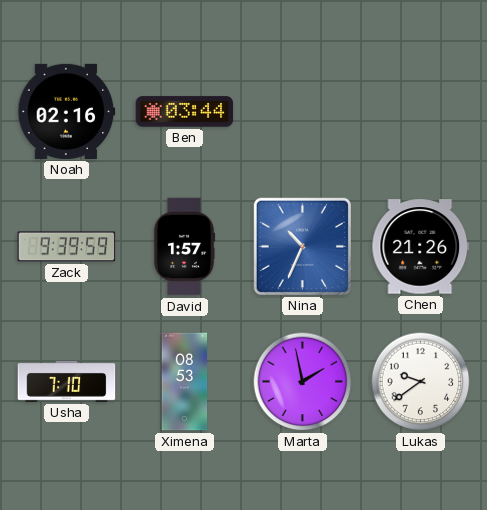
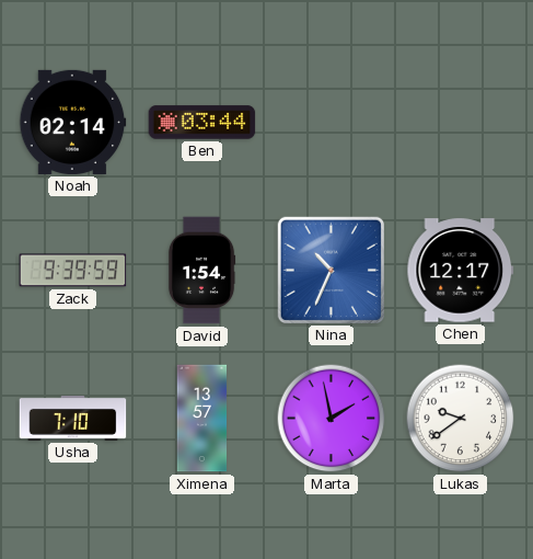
Noah: 02:16 -> 02:14 (73, 122)
David: 1:57 -> 1:54 (201, 271)
Chen: 21:26 -> 12:17 (461, 271)
Ximena: 08:53 -> 13:57 (202, 419)
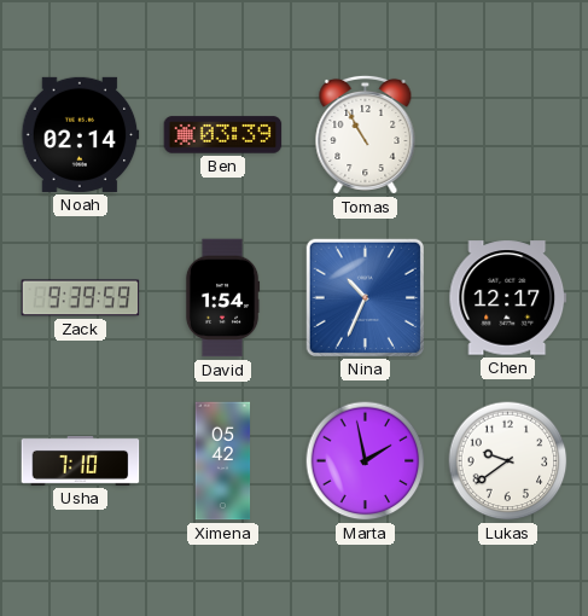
Ben: 03:44 -> 03:39 (223, 135)
Tomas: none -> 10:55 (366, 134)
Ximena: 13:57 -> 05:42 (223, 461)
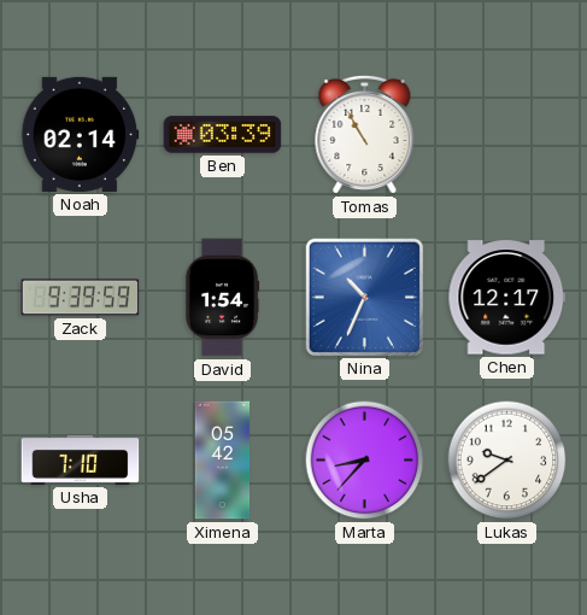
Marta: 1:58 -> 8:37 (365, 461)
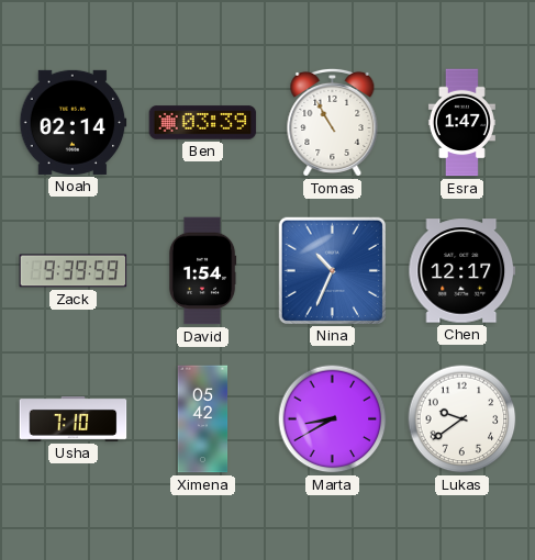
Esra: none -> 1:47 (461, 123)
Marta: 8:37 -> 8:40 (333, 419)
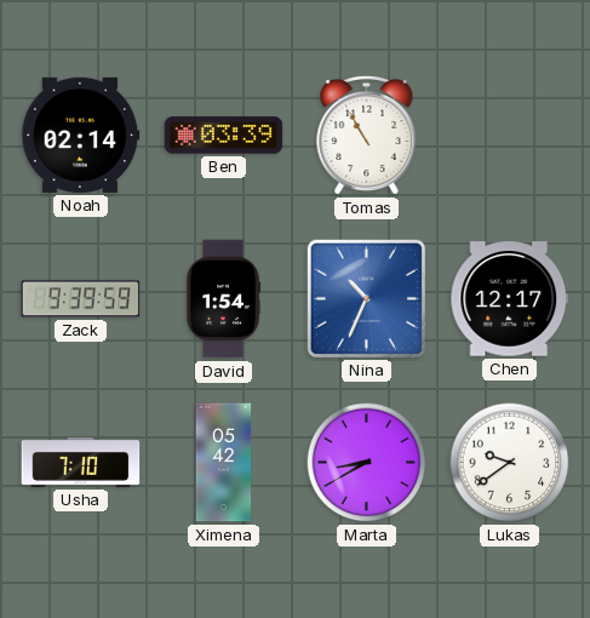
Esra: 1:47 -> none (461, 123)
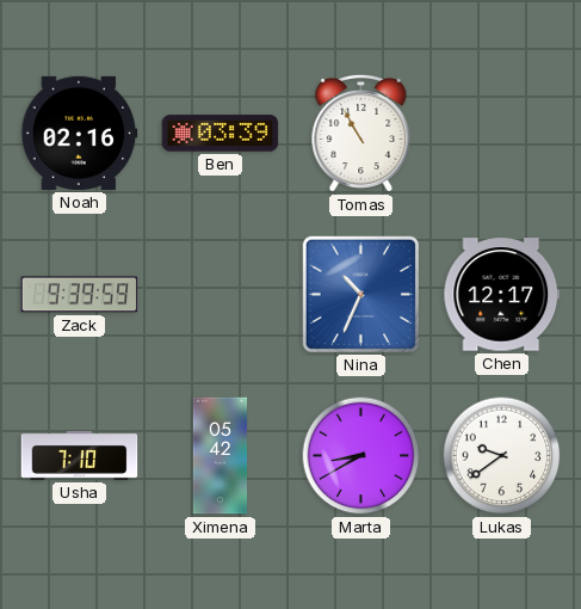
Noah: 02:14 -> 02:16 (80, 133)
David: 1:54 -> none (223, 299)
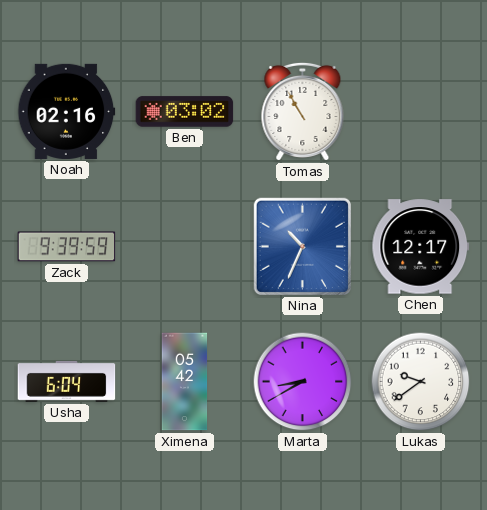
Ben: 03:39 -> 03:02 (185, 112)
Usha: 7:10 -> 6:04 (67, 381)
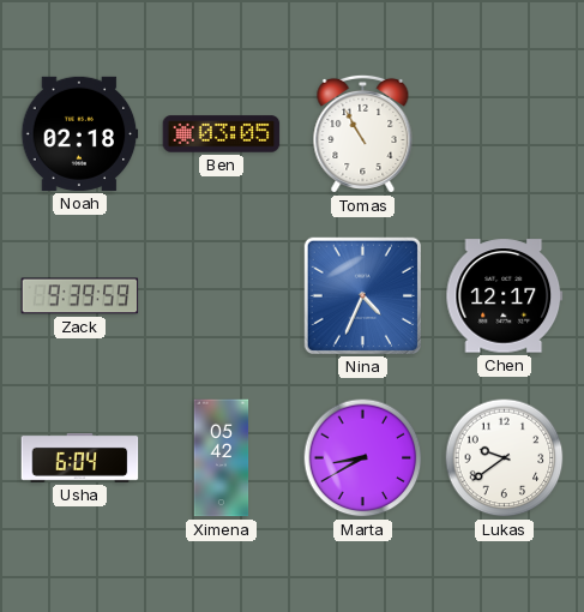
Noah: 02:16 -> 02:18 (80, 133)
Ben: 03:02 -> 03:05 (222, 134)
Nina: 10:34 -> 4:34 (362, 295)
